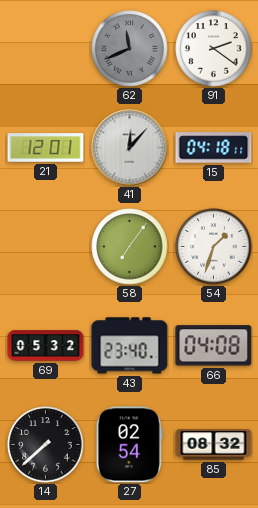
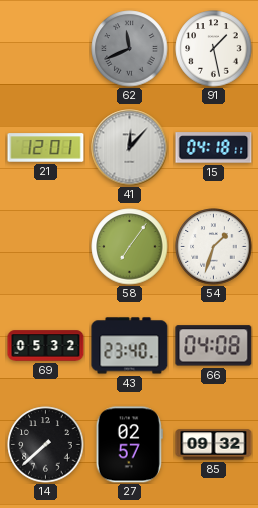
91: 2:21 -> 1:28 (214, 49)
27: 02:54 -> 02:57 (129, 445)
85: 08:32 -> 09:32 (214, 445)
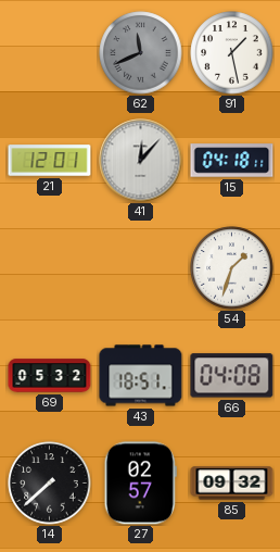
58: 7:06 -> none (130, 247)
43: 23:40 -> 18:51 (141, 376)
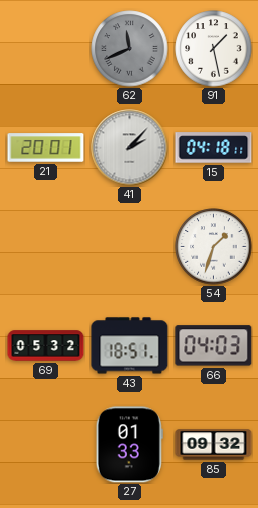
21: 12:01 -> 20:01 (46, 148)
41: 12:07 -> 2:07 (130, 148)
66: 04:08 -> 04:03 (214, 346)
14: 7:38 -> none (50, 484)
27: 02:57 -> 01:33 (129, 445)
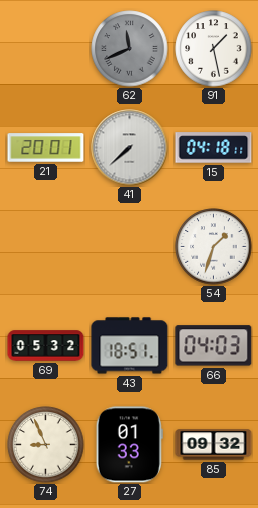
41: 2:07 -> 7:38 (130, 148)
74: none -> 8:56 (46, 445)
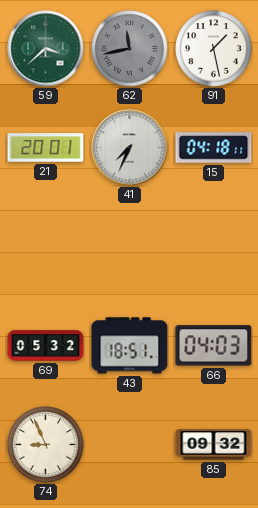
59: none -> 3:38 (46, 49)
62: 11:41 -> 11:43 (130, 49)
41: 7:38 -> 7:34 (130, 148)
54: 1:33 -> none (214, 247)
27: 01:33 -> none (129, 445)
